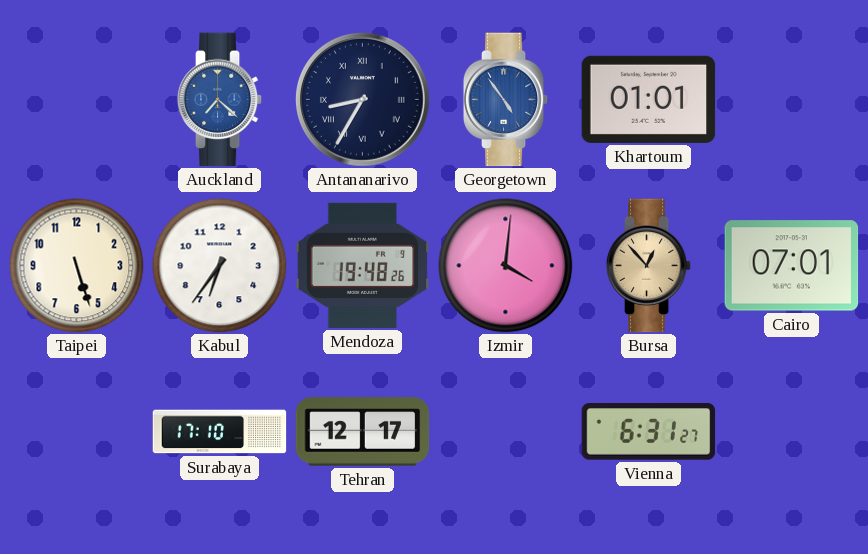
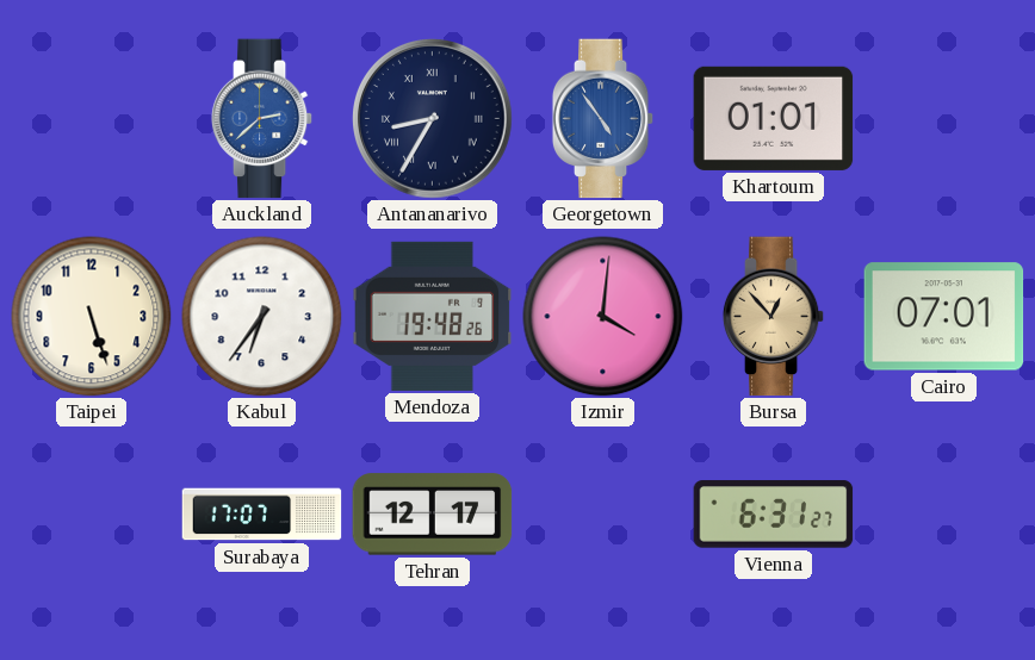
Auckland: 7:22 -> 2:38 (262, 119)
Surabaya: 17:10 -> 17:07 (262, 515)
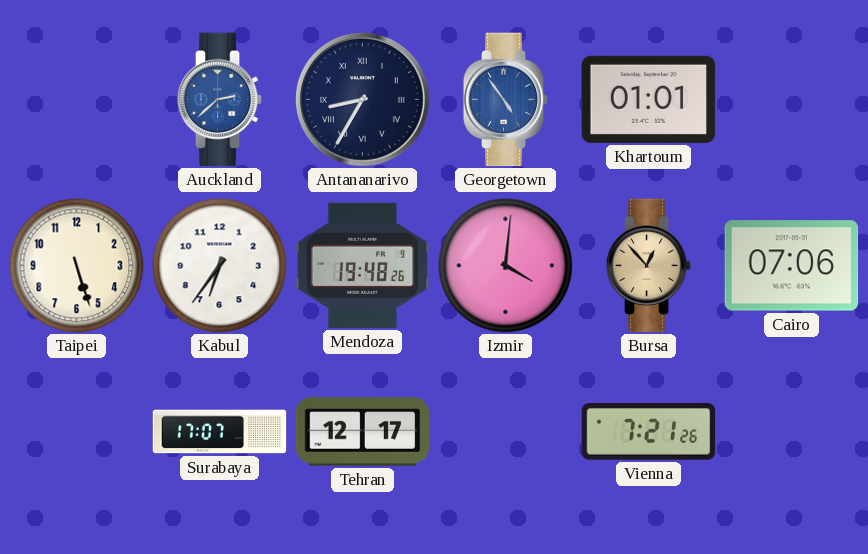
Cairo: 07:01 -> 07:06 (792, 266)
Vienna: 6:31 -> 7:21 (649, 432)
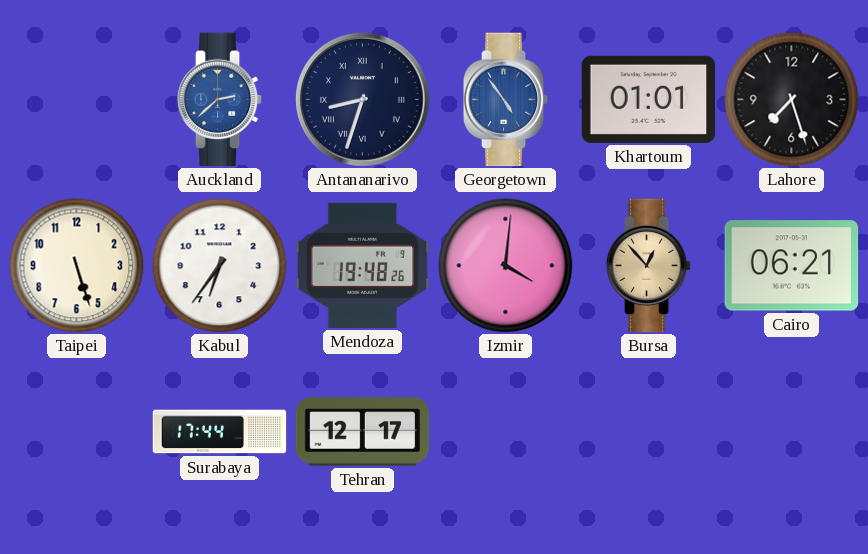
Antananarivo: 8:35 -> 8:33 (363, 100)
Lahore: none -> 7:27 (792, 100)
Cairo: 07:06 -> 06:21 (792, 266)
Surabaya: 17:07 -> 17:44 (220, 432)
Vienna: 7:21 -> none (649, 432)
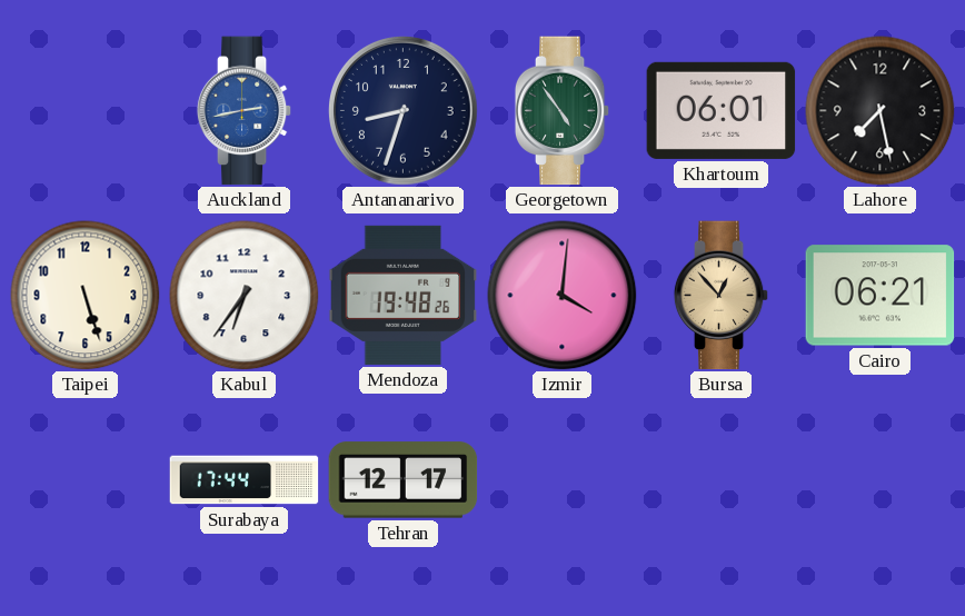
Auckland: 2:38 -> 2:43 (245, 111)
Antananarivo numerals: Roman -> Arabic (404, 111)
Georgetown dial: blue -> green (563, 111)
Khartoum: 01:01 -> 06:01 (722, 110)
Lahore: 7:27 -> 7:28 (881, 111)
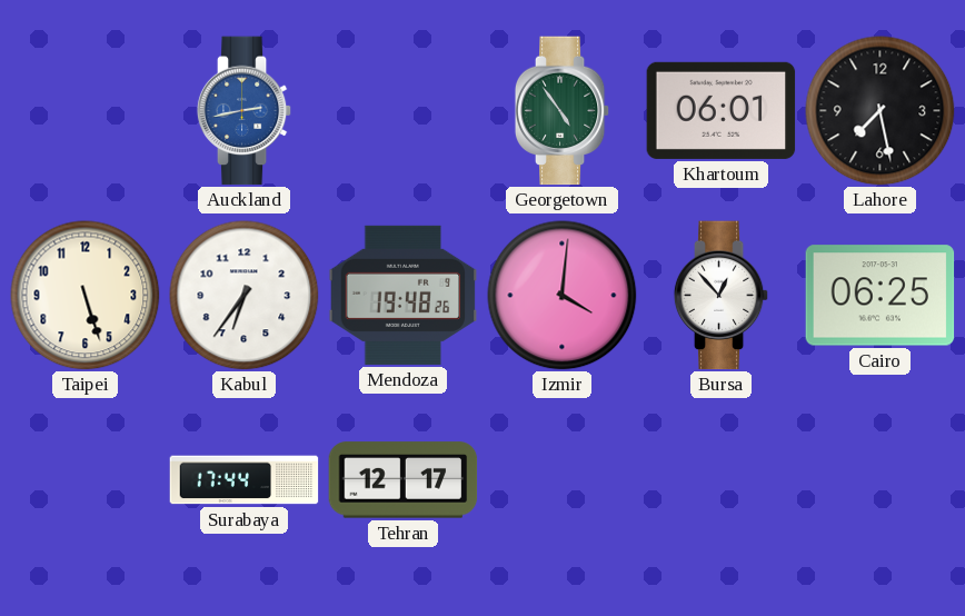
Antananarivo: 8:33 -> none (404, 111)
Bursa dial: champagne -> white (722, 296)
Cairo: 06:21 -> 06:25 (881, 296)
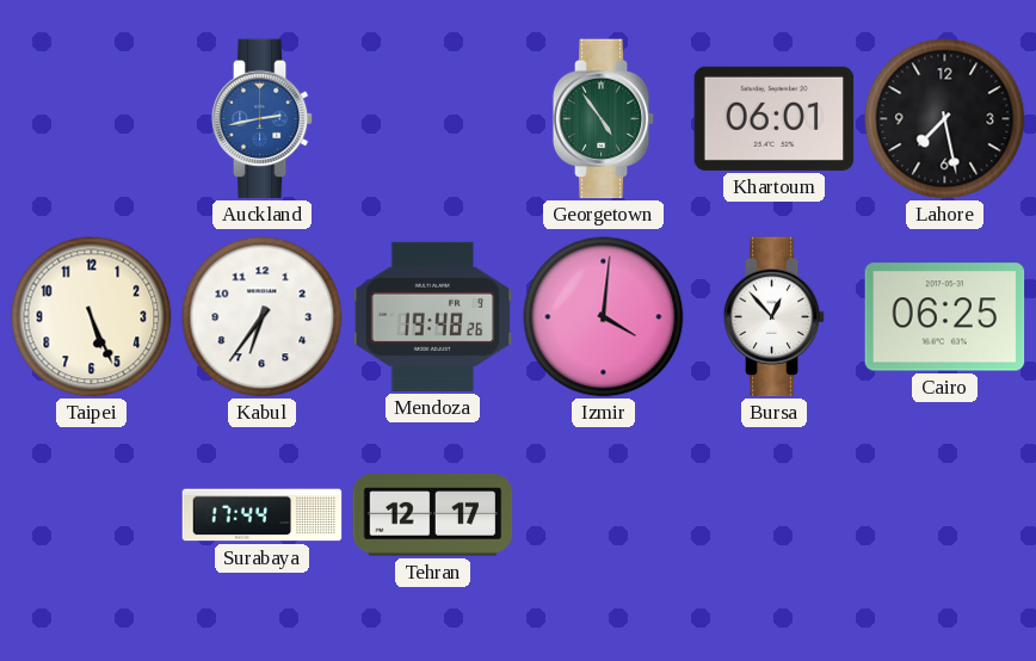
Taipei: 5:27 -> 5:26 (92, 317)
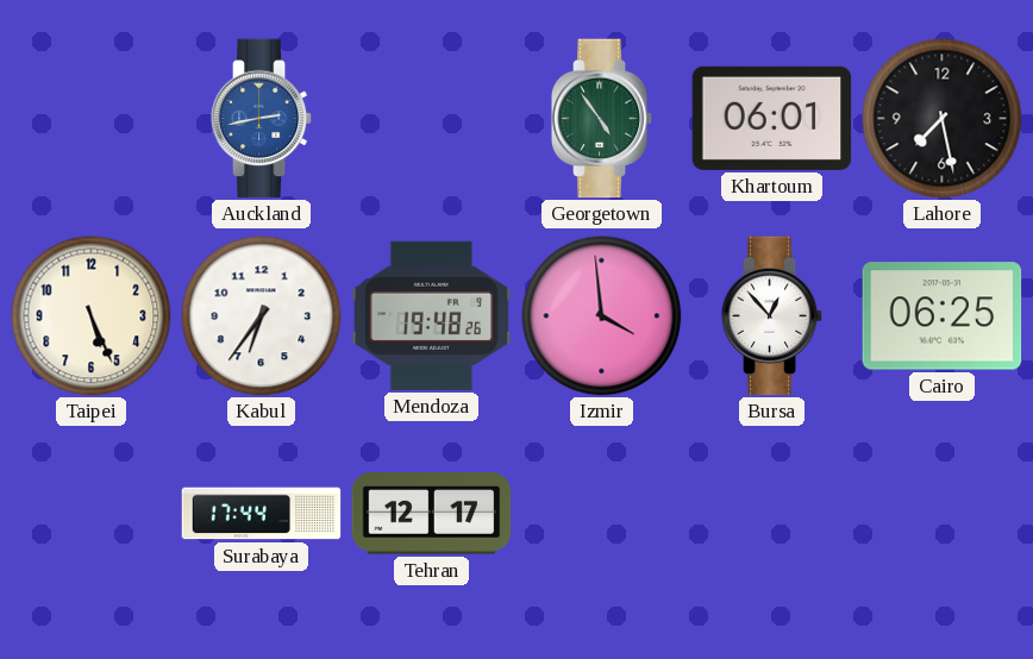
Izmir: 4:01 -> 3:59 (602, 316)
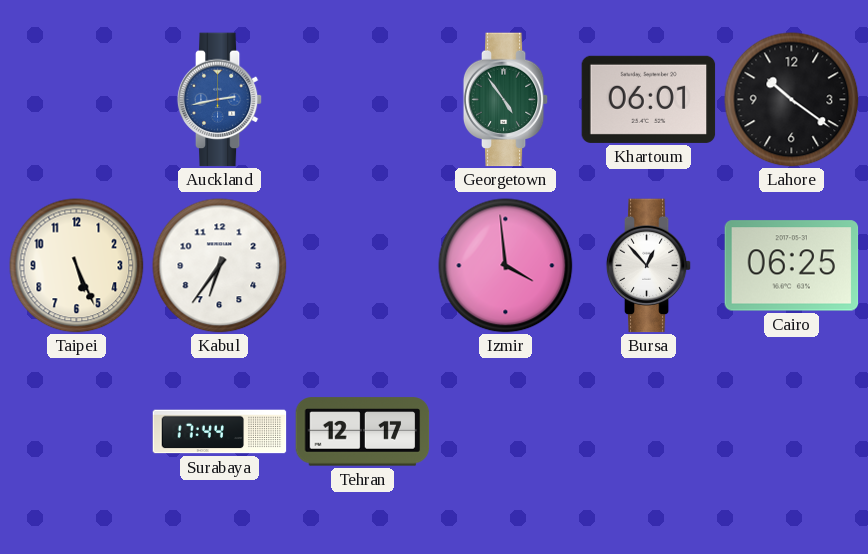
Lahore: 7:28 -> 10:21 (792, 100)
Mendoza: 19:48 -> none (432, 315)
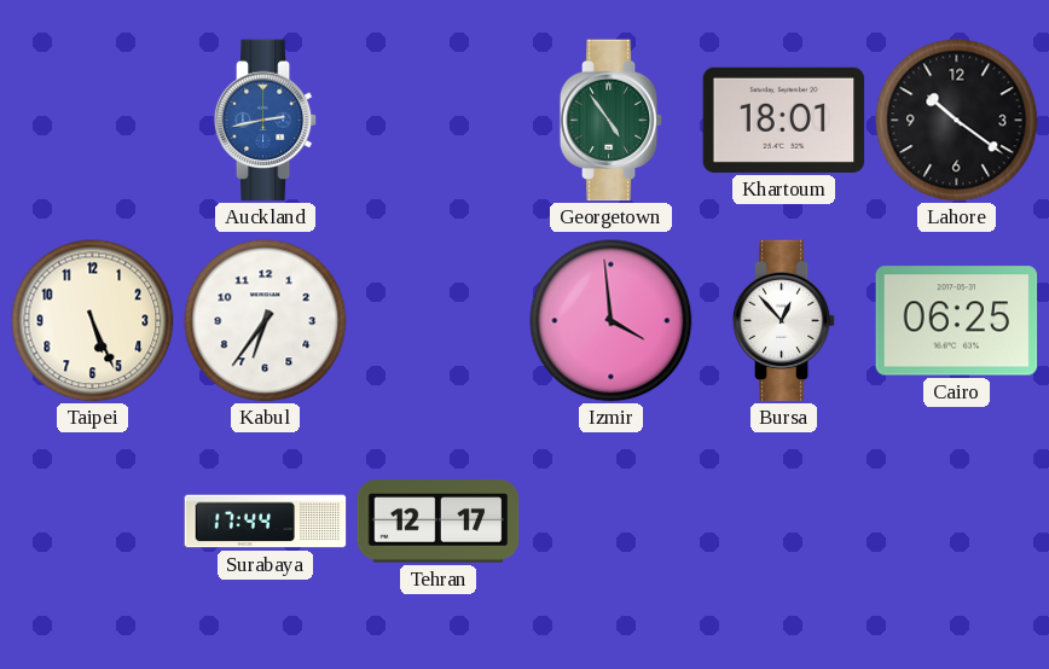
Khartoum: 06:01 -> 18:01 (784, 120)
